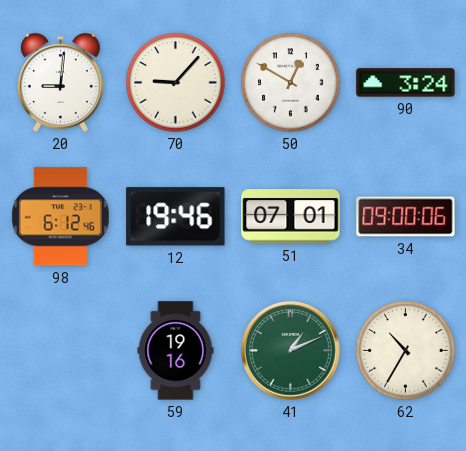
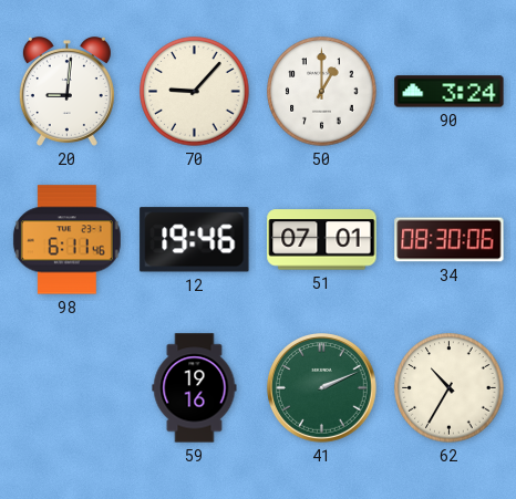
50: 12:50 -> 1:00 (322, 92)
98: 6:12 -> 6:11 (66, 240)
34: 09:00 -> 08:30 (450, 240)
41: 1:11 -> 2:11 (322, 388)
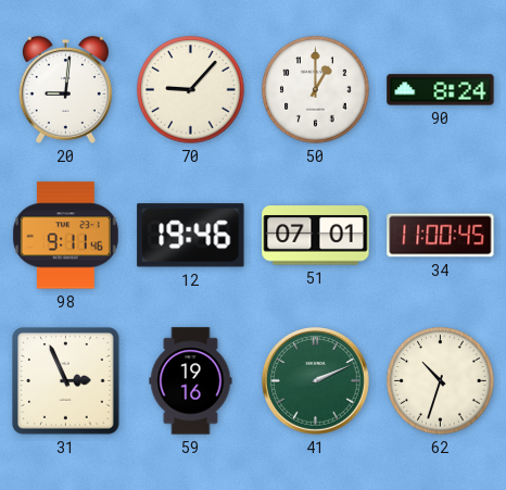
90: 3:24 -> 8:24 (441, 90)
98: 6:11 -> 9:11 (65, 236)
34: 08:30 -> 11:00 (441, 236)
31: none -> 2:56 (66, 381)
62: 10:35 -> 10:33 (441, 381)
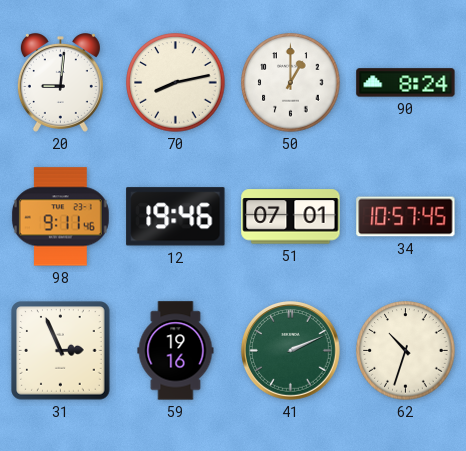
70: 9:07 -> 8:13 (176, 83)
34: 11:00 -> 10:57 (406, 217)
